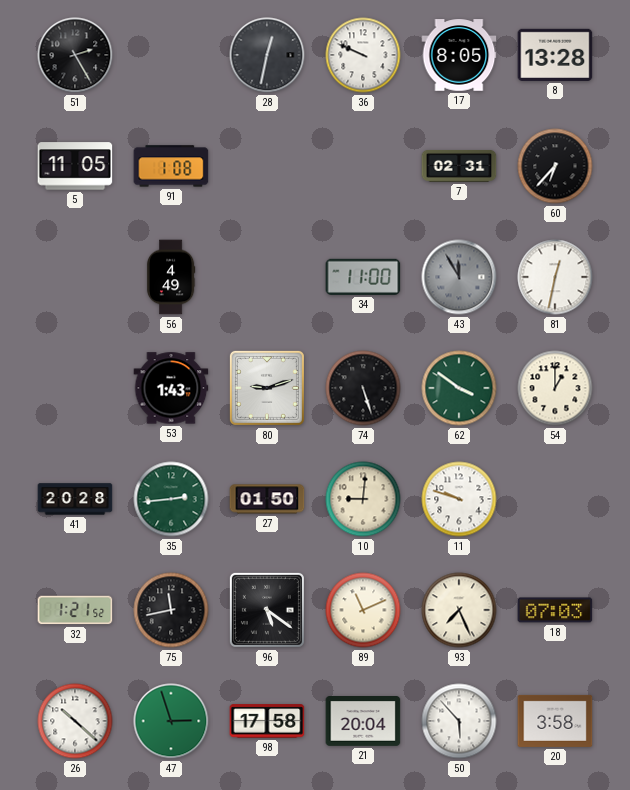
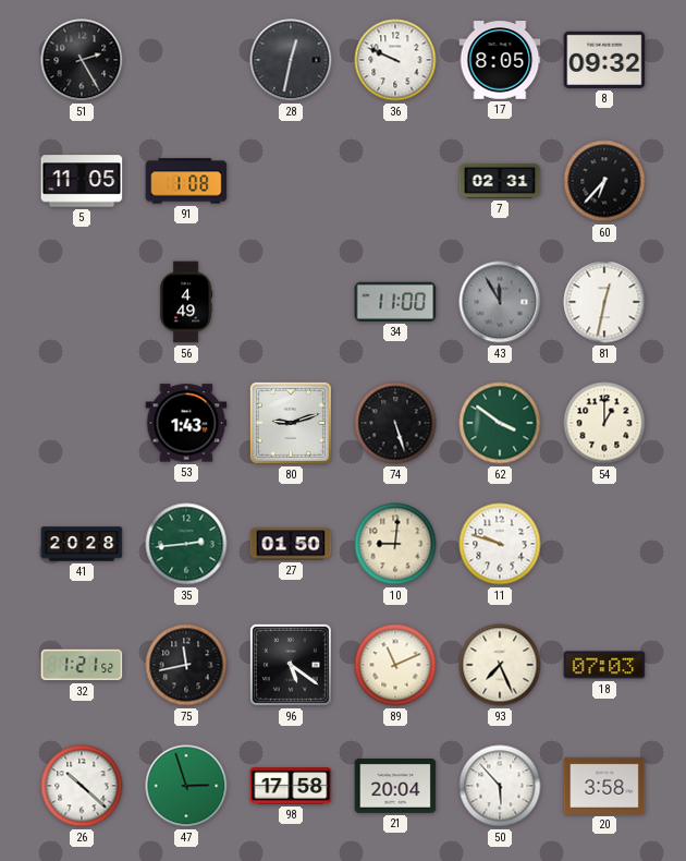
8: 13:28 -> 09:32 (604, 60)
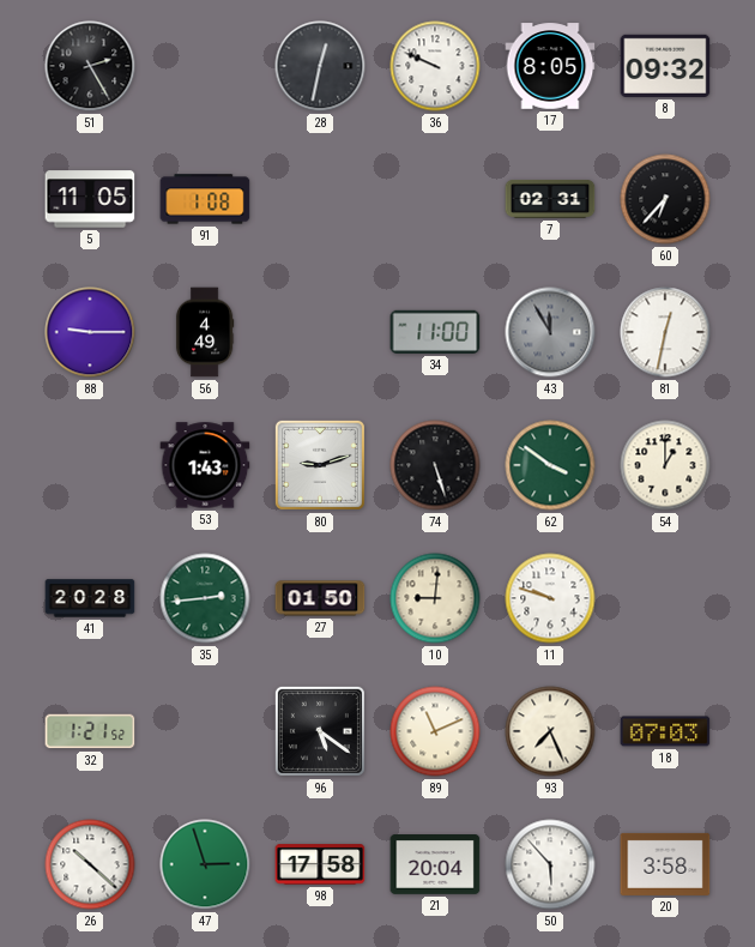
88: none -> 9:15 (90, 332)
75: 11:43 -> none (186, 665)
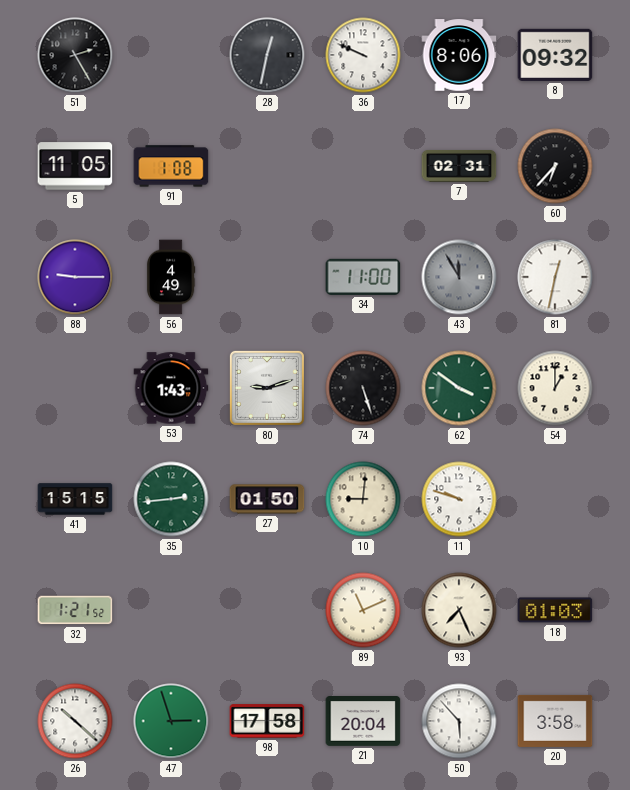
17: 8:05 -> 8:06 (459, 55)
41: 20:28 -> 15:15 (75, 499)
96: 5:21 -> none (320, 731)
18: 07:03 -> 01:03 (555, 610)
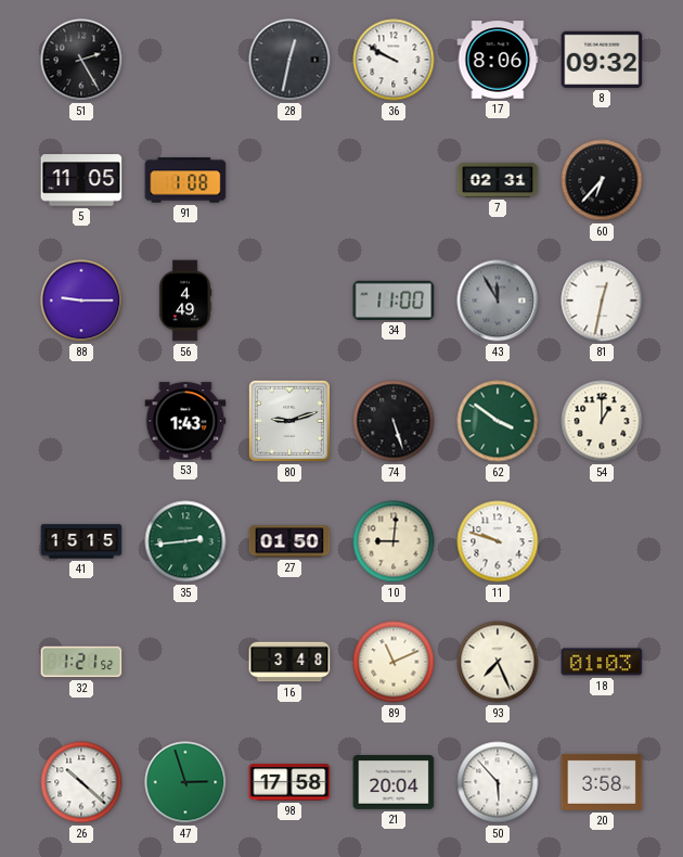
36: 9:49 -> 9:50 (394, 60)
16: none -> 3:48 (289, 662)
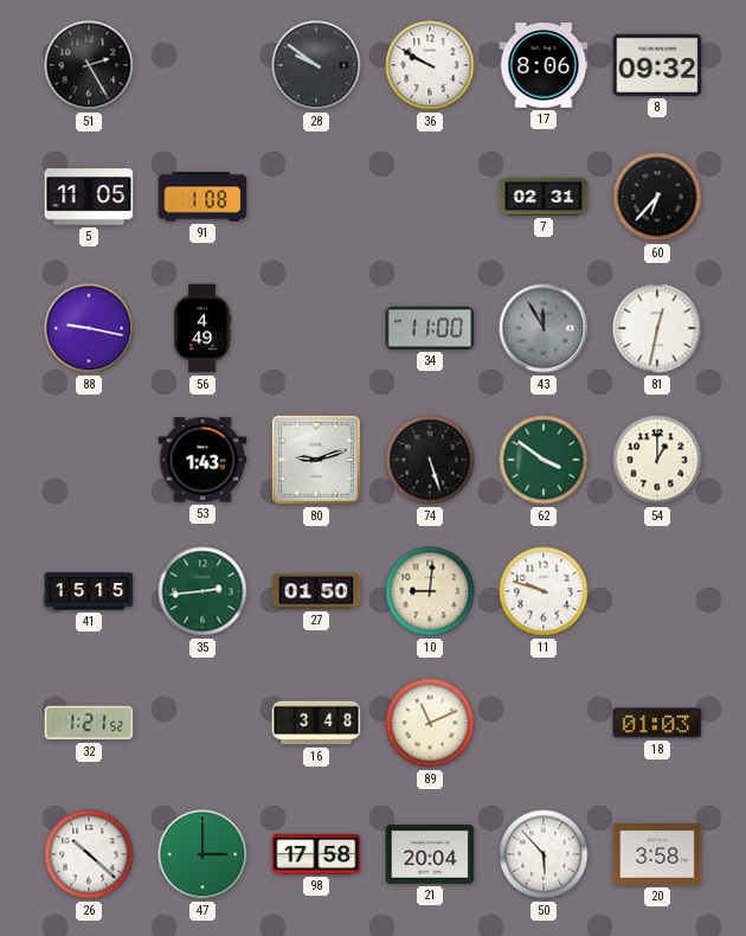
28: 12:32 -> 9:51 (316, 65)
88: 9:15 -> 9:17 (89, 328)
93: 7:26 -> none (498, 662)
47: 2:57 -> 3:00 (202, 854)
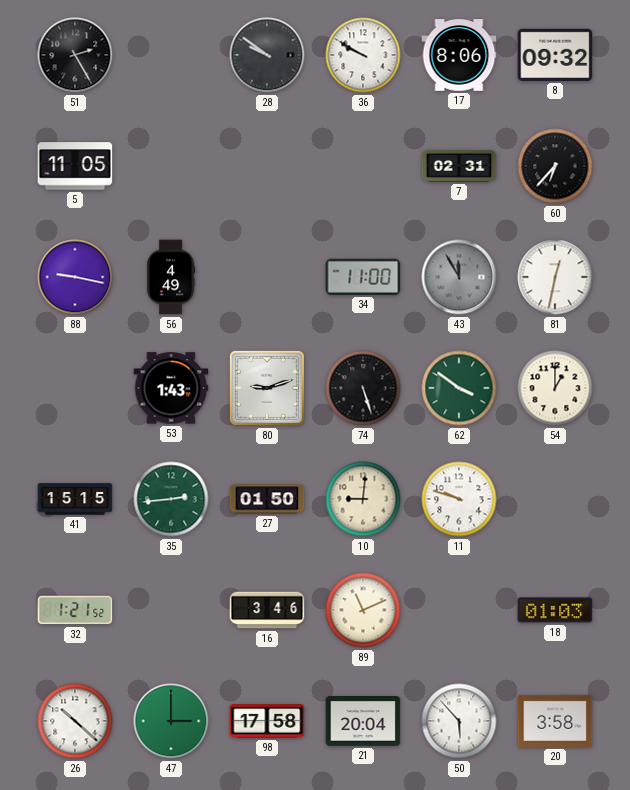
91: 1:08 -> none (202, 197)
16: 3:48 -> 3:46 (267, 610)
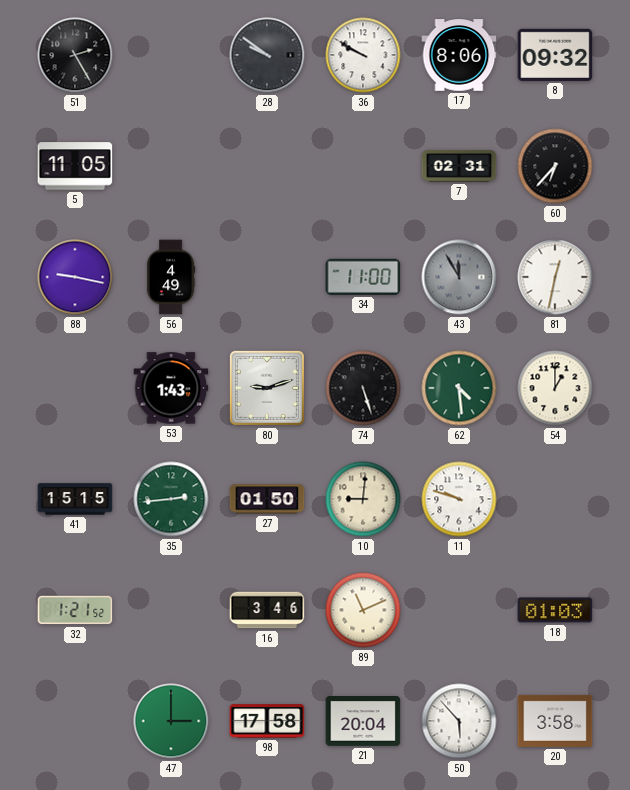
62: 3:51 -> 4:29 (459, 388)
26: 10:22 -> none (75, 721)
